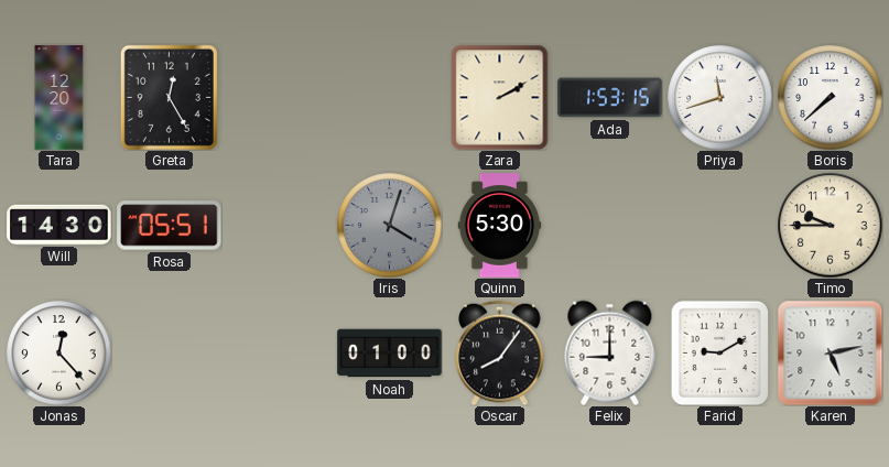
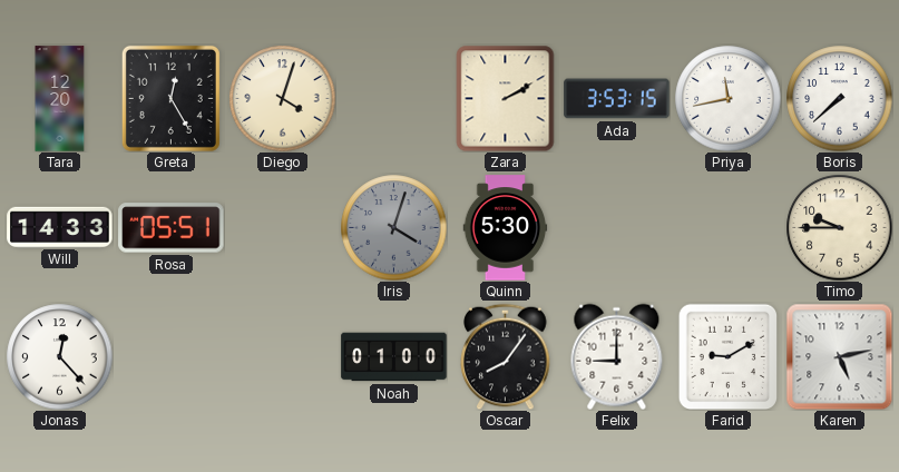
Diego: none -> 4:03 (282, 98)
Ada: 1:53 -> 3:53 (617, 99)
Priya: 11:42 -> 11:43 (727, 98)
Will: 14:30 -> 14:33 (60, 227)
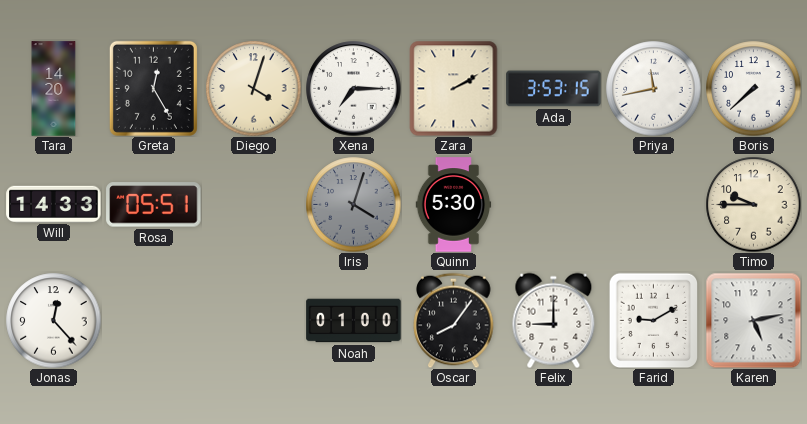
Tara: 12:20 -> 14:20 (54, 89)
Xena: none -> 7:15 (354, 89)
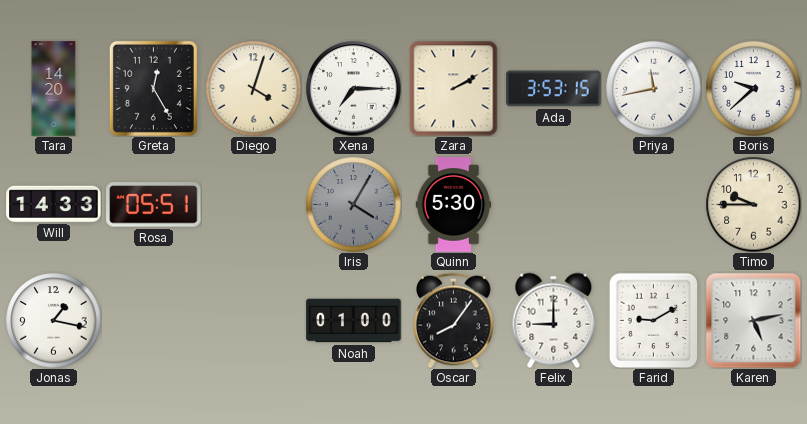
Boris: 7:38 -> 9:38 (753, 88)
Iris: 4:03 -> 4:05 (353, 204)
Jonas: 12:23 -> 1:17 (53, 320)
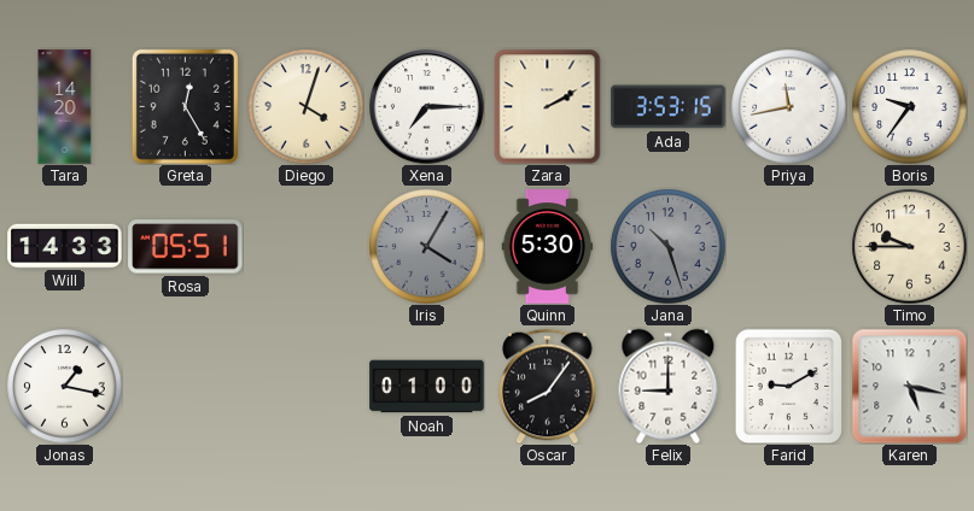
Boris: 9:38 -> 9:36 (909, 106)
Jana: none -> 10:27 (667, 246)
Karen: 5:13 -> 5:17 (909, 386)
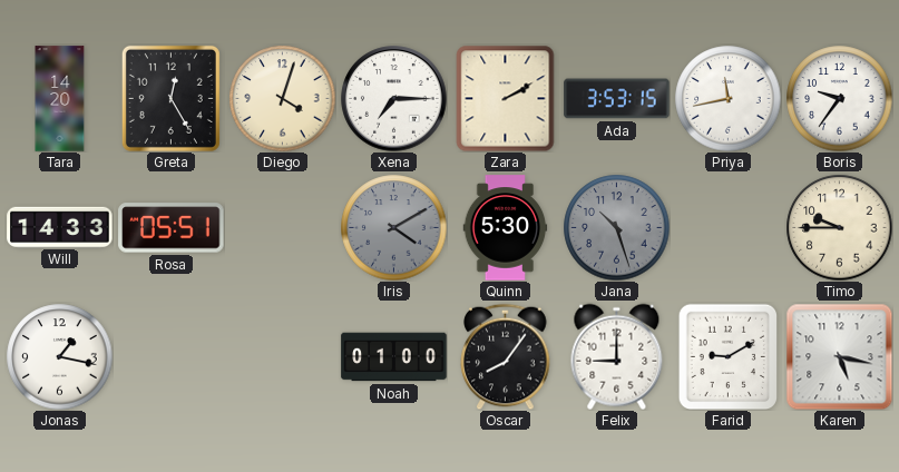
Iris: 4:05 -> 4:10 (393, 227)
